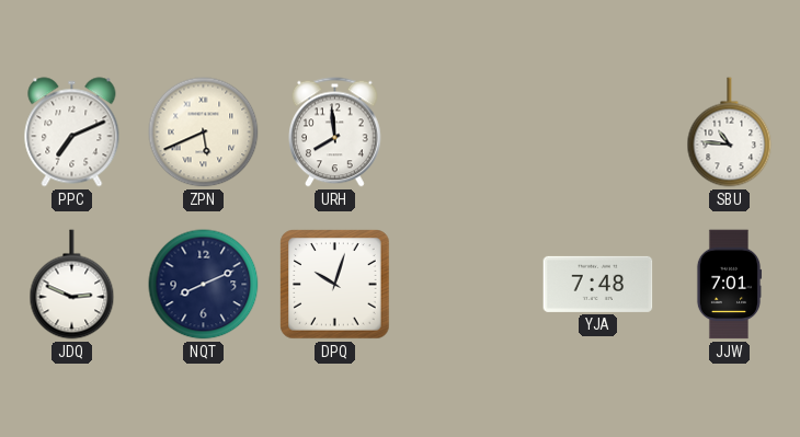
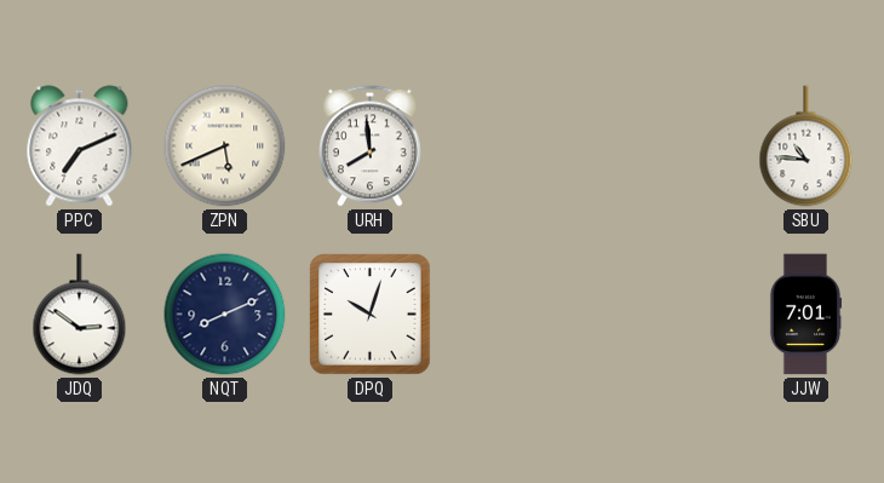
JDQ: 2:49 -> 2:51 (80, 315)
YJA: 7:48 -> none (598, 284)
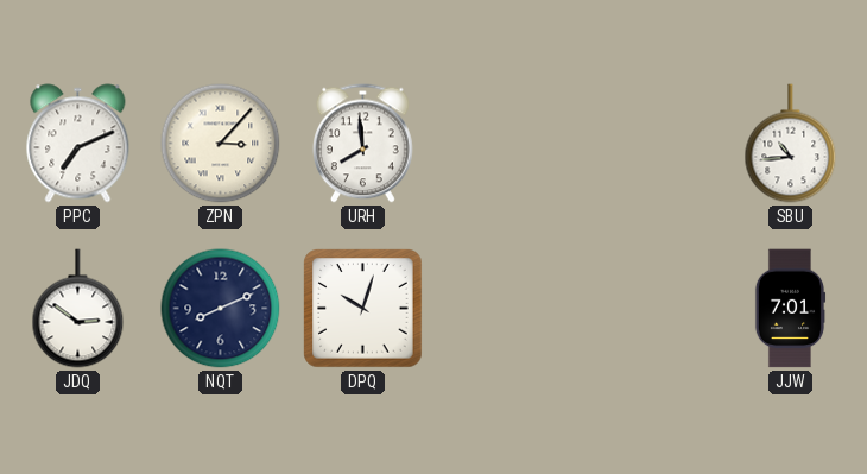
ZPN: 5:41 -> 3:07 (221, 144)
SBU: 10:46 -> 10:44 (791, 144)
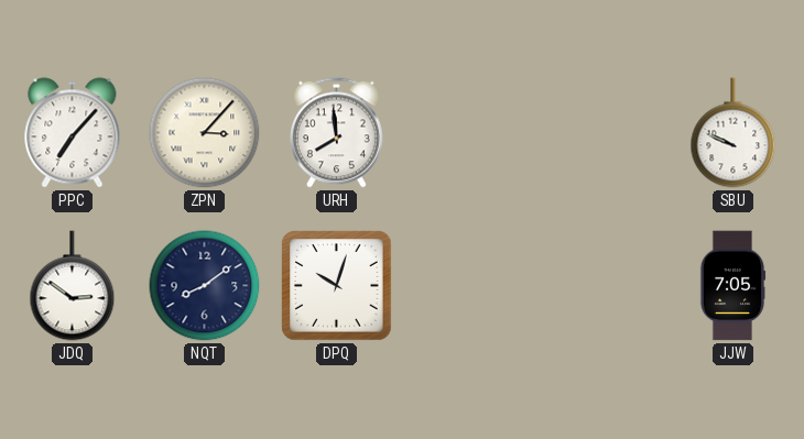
PPC: 7:11 -> 7:07 (73, 133)
SBU: 10:44 -> 9:49 (734, 133)
NQT: 8:11 -> 8:09 (205, 286)
JJW: 7:01 -> 7:05 (732, 286)
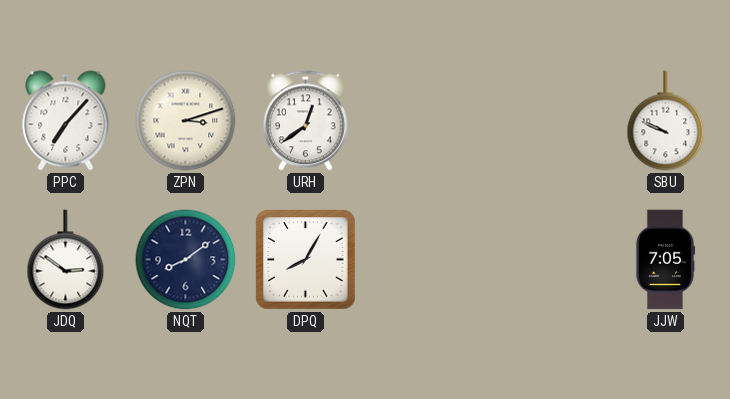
ZPN: 3:07 -> 3:12 (186, 121)
URH: 7:59 -> 12:39 (306, 121)
DPQ: 10:03 -> 8:05 (306, 260)
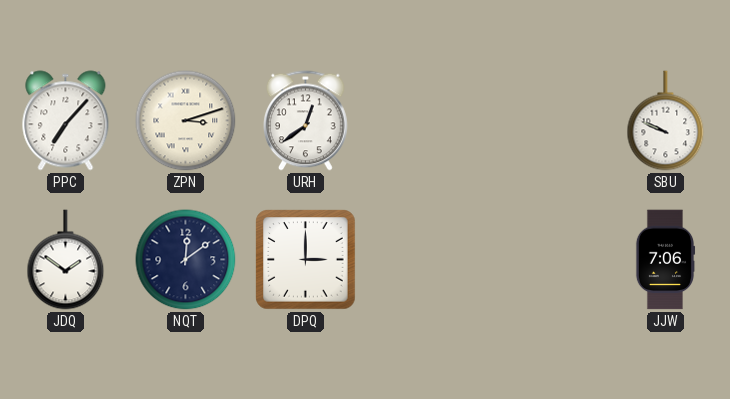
JDQ: 2:51 -> 1:51 (66, 260)
NQT: 8:09 -> 12:09 (186, 260)
DPQ: 8:05 -> 3:00 (306, 260)
JJW: 7:05 -> 7:06 (665, 260)
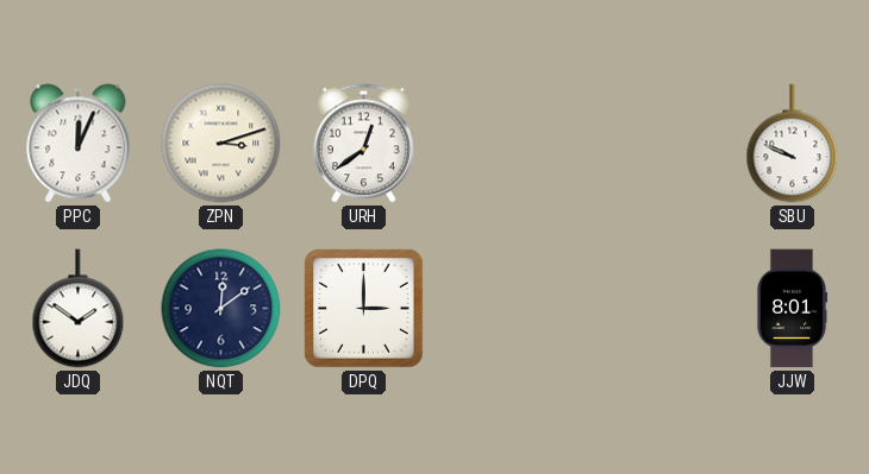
PPC: 7:07 -> 12:04 (79, 144)
JJW: 7:06 -> 8:01 (792, 309)
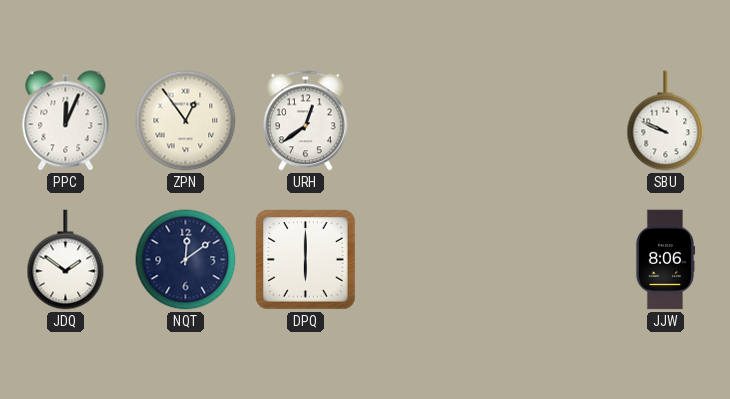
ZPN: 3:12 -> 12:54 (186, 121)
DPQ: 3:00 -> 6:00 (306, 260)
JJW: 8:01 -> 8:06 (665, 260)
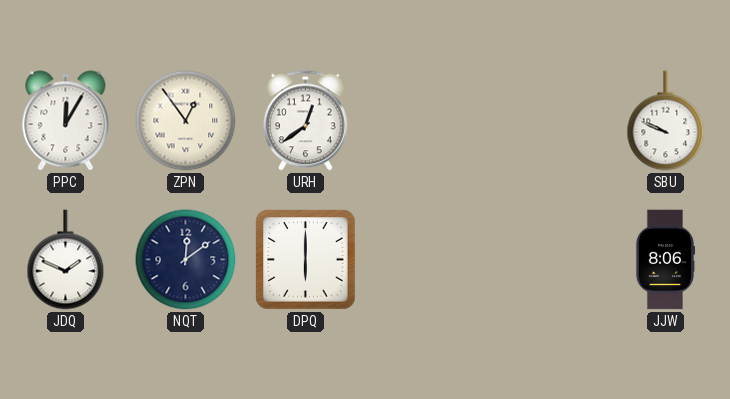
PPC: 12:04 -> 12:05 (66, 121)
JDQ: 1:51 -> 1:49 (66, 260)
